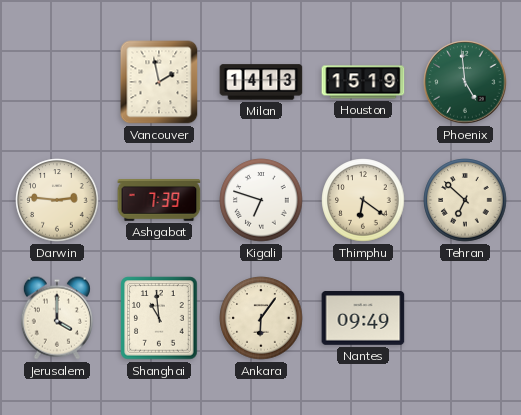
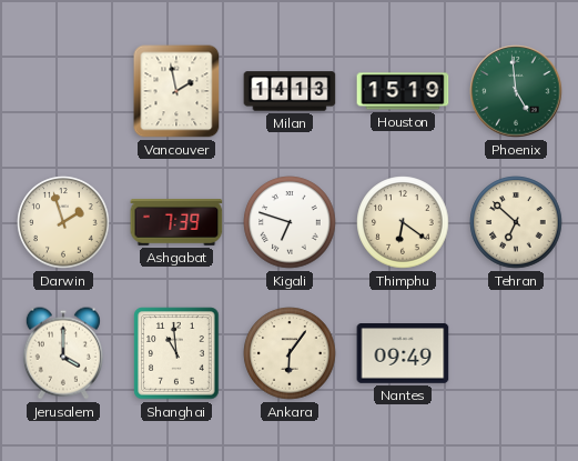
Darwin: 2:46 -> 1:57 (63, 222)
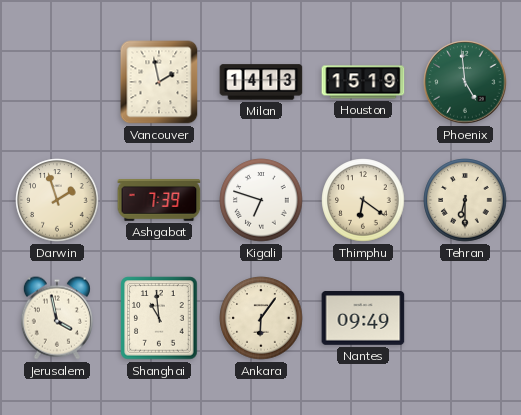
Tehran: 6:52 -> 6:30 (465, 200)
Jerusalem: 4:00 -> 3:58 (57, 318)
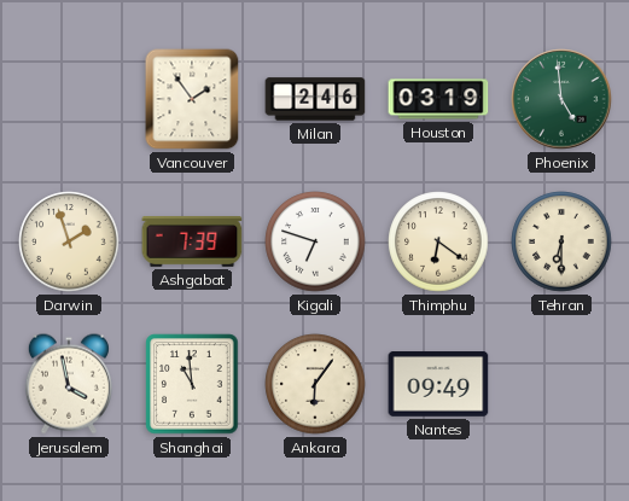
Vancouver: 1:58 -> 1:54 (192, 99)
Milan: 14:13 -> 2:46 (315, 99)
Houston: 15:19 -> 03:19 (438, 99)
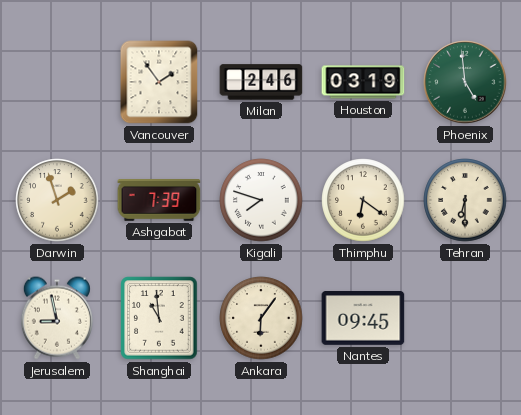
Kigali: 6:48 -> 7:48 (261, 200)
Jerusalem: 3:58 -> 8:58 (57, 318)
Nantes: 09:49 -> 09:45 (363, 319)
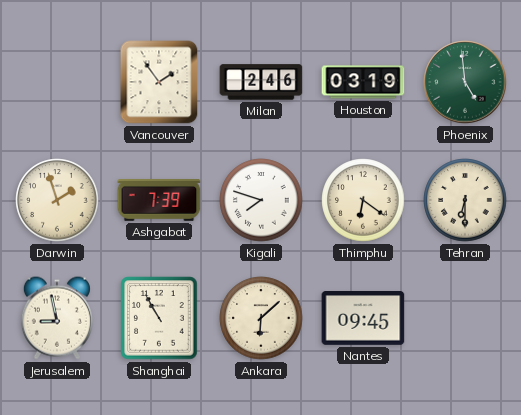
Shanghai: 10:59 -> 10:55 (159, 318)
Ankara: 6:06 -> 6:08 (261, 318)
